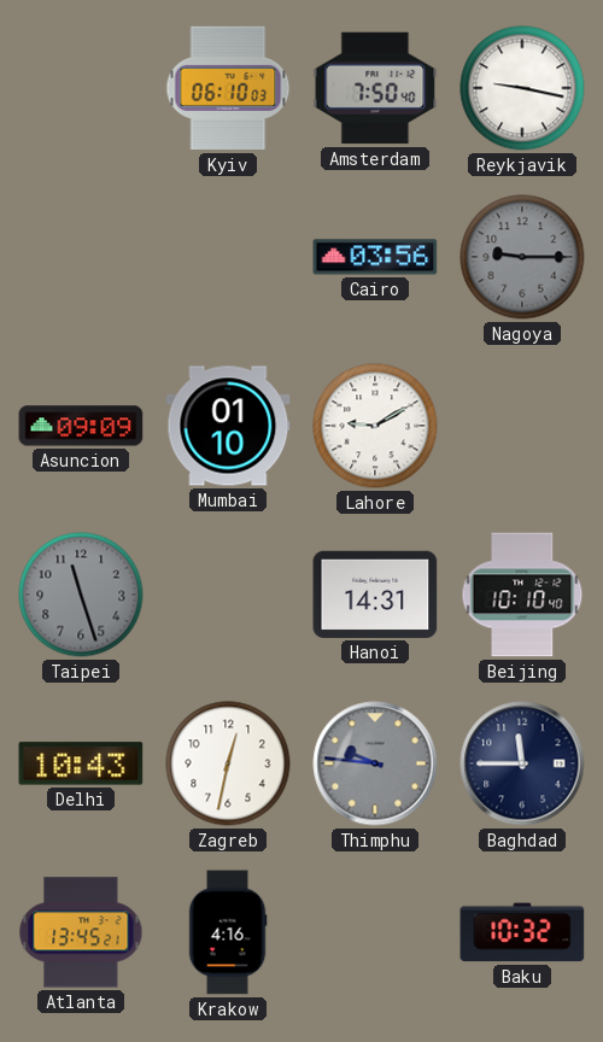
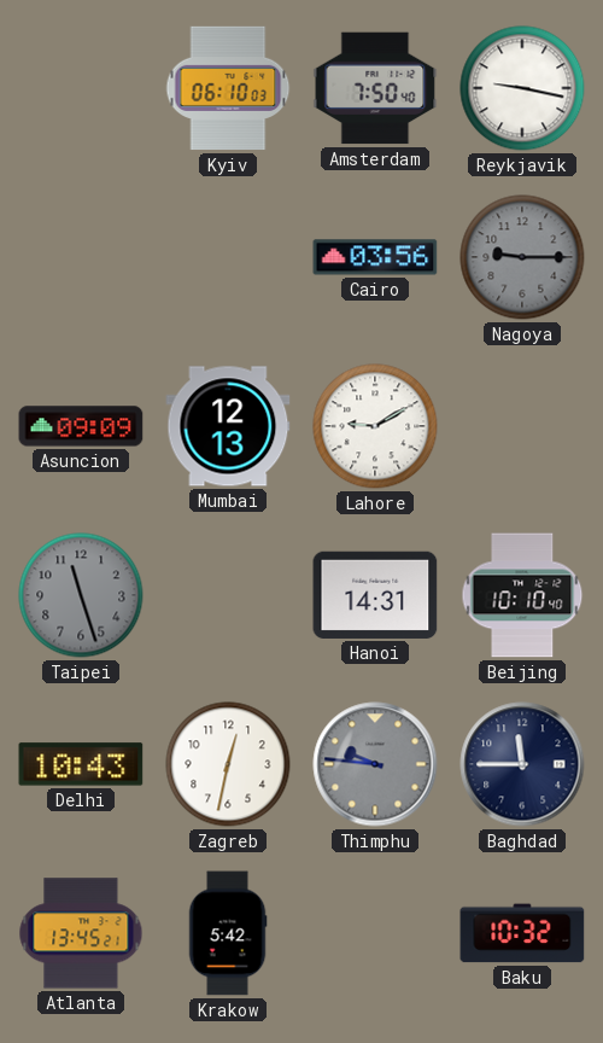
Mumbai: 01:10 -> 12:13 (228, 426)
Krakow: 4:16 -> 5:42 (228, 933)
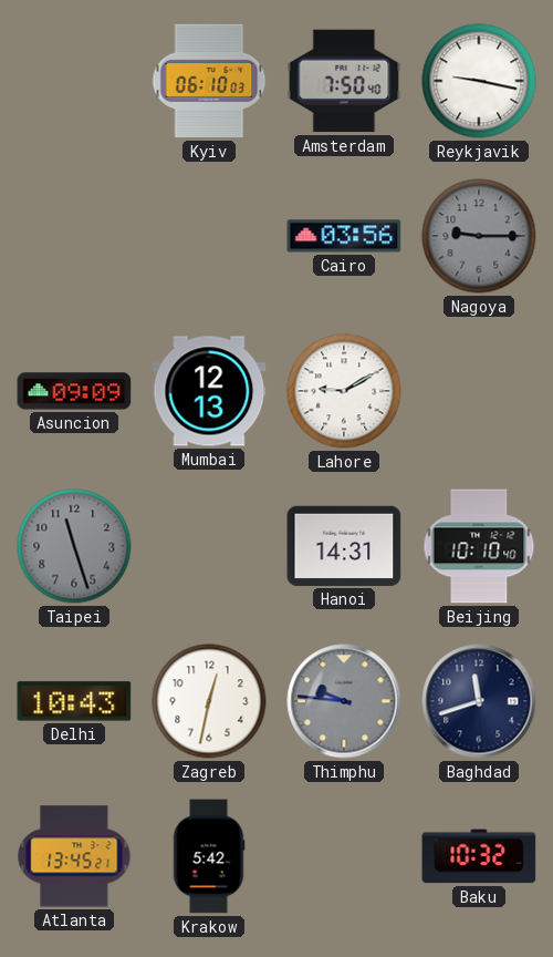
Baghdad: 11:45 -> 11:42 (479, 701)
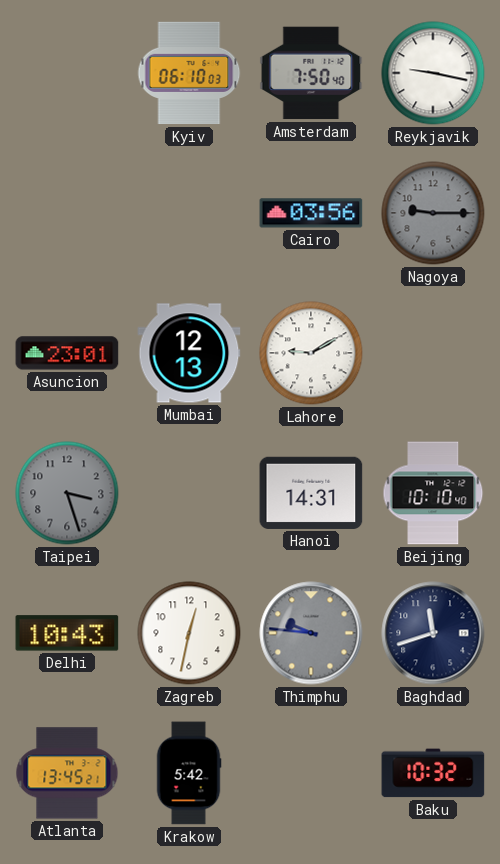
Asuncion: 09:09 -> 23:01 (67, 353)
Taipei: 11:27 -> 3:27 (67, 493)
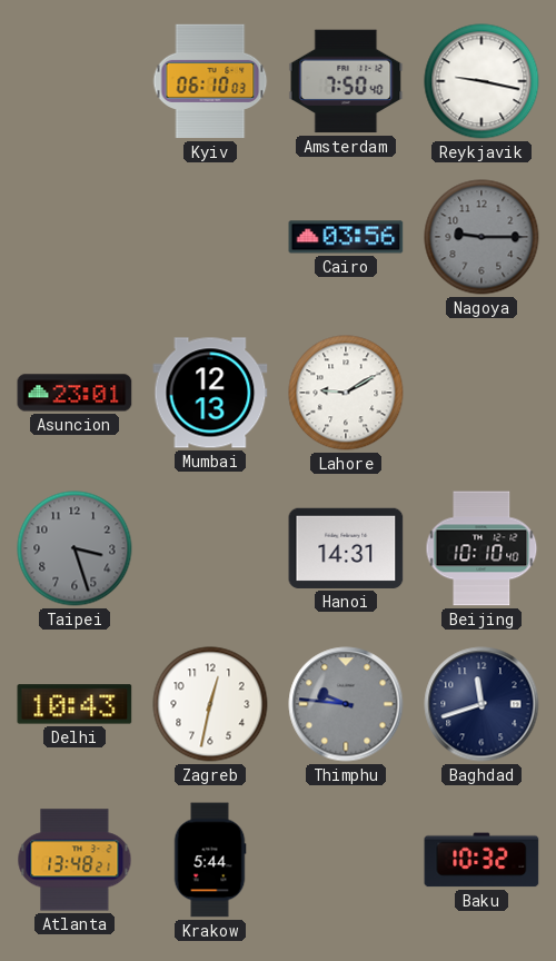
Atlanta: 13:45 -> 13:48 (75, 860)
Krakow: 5:42 -> 5:44 (210, 860)
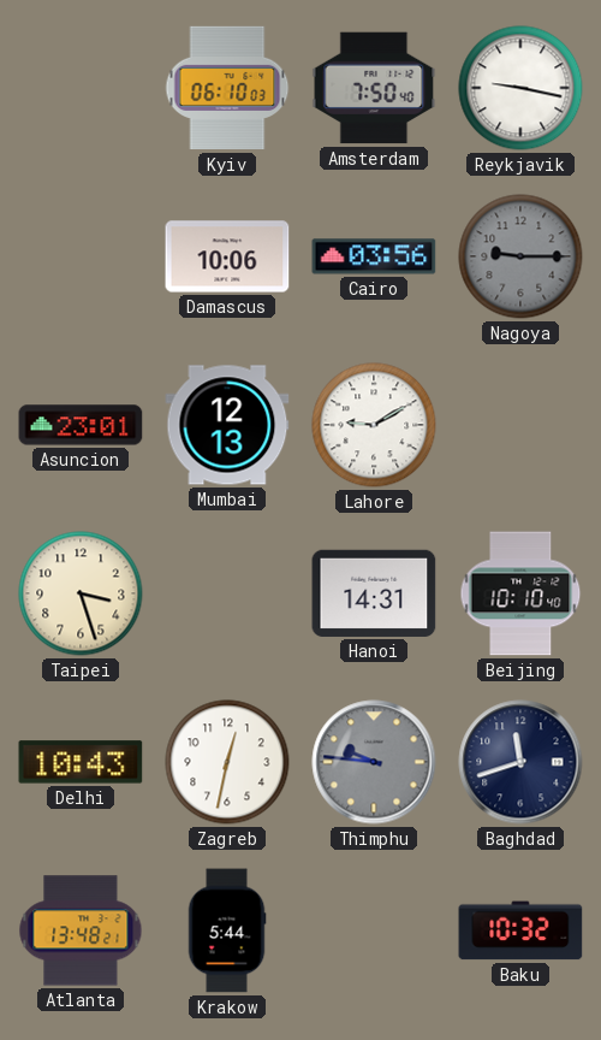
Damascus: none -> 10:06 (227, 256)
Taipei dial: grey -> cream (81, 593)
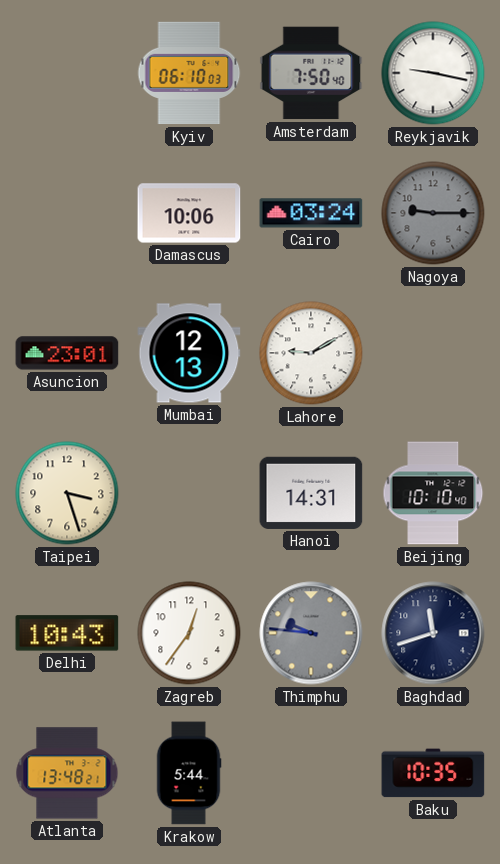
Cairo: 03:56 -> 03:24 (311, 213)
Zagreb: 12:32 -> 12:36 (189, 633)
Baku: 10:32 -> 10:35 (433, 773)
